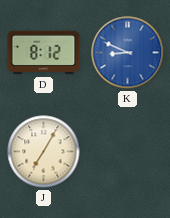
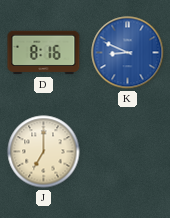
D: 8:12 -> 8:16 (44, 53)
J: 7:05 -> 7:00 (44, 152)
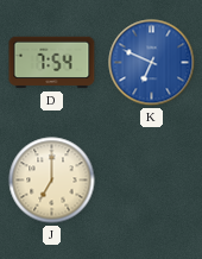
D: 8:16 -> 7:54 (52, 63)
K: 8:49 -> 6:49 (152, 63)
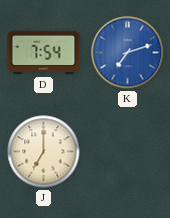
K: 6:49 -> 7:12 (128, 53)
